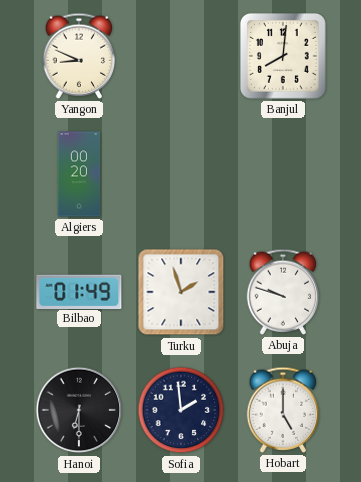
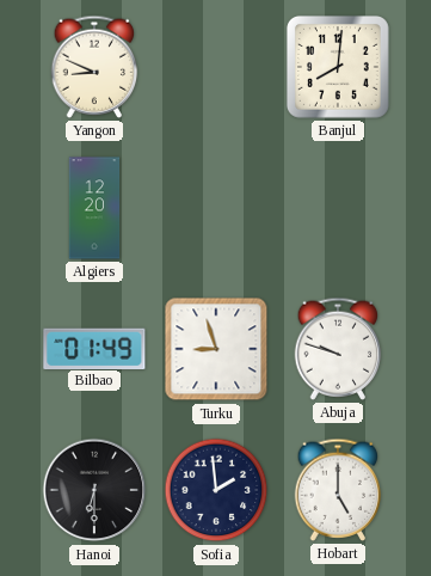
Algiers: 00:20 -> 12:20 (94, 208)
Turku: 1:57 -> 8:57 (216, 349)
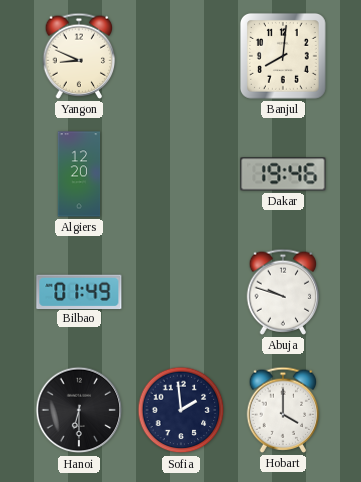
Dakar: none -> 19:46 (283, 174)
Turku: 8:57 -> none (216, 349)
Hobart: 5:00 -> 4:00 (283, 410)
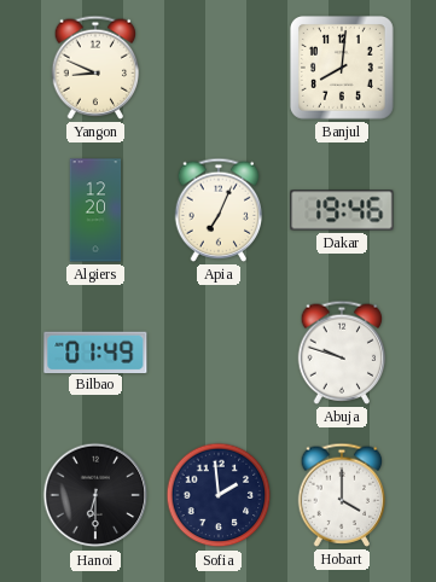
Apia: none -> 7:04 (219, 210)
